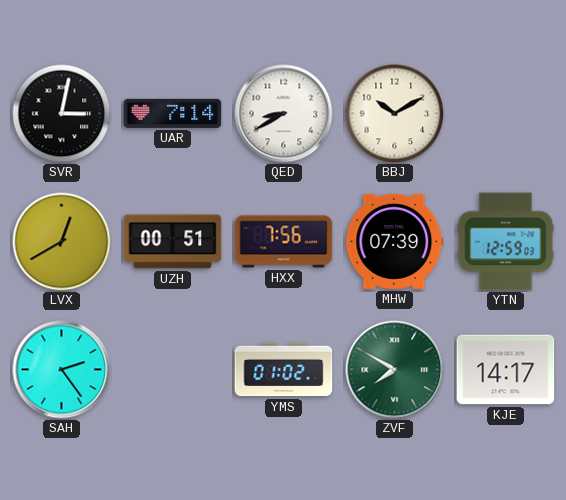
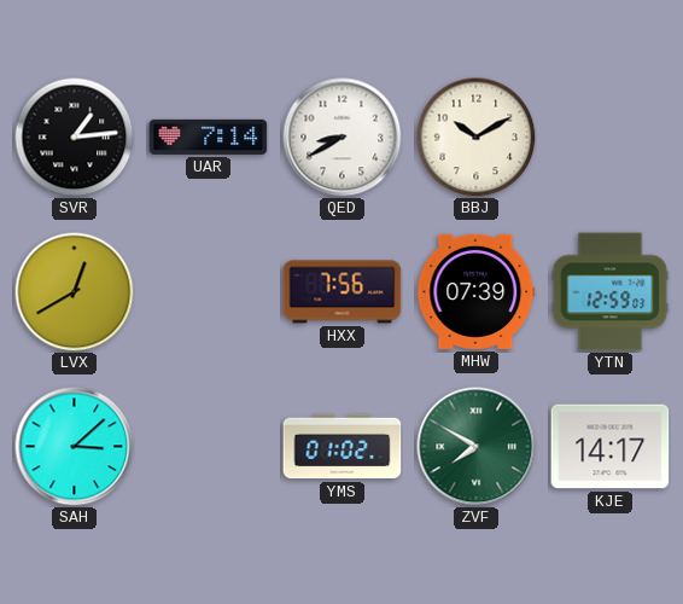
SVR: 3:02 -> 1:14 (75, 138)
UZH: 00:51 -> none (173, 242)
SAH: 2:24 -> 3:08 (75, 447)
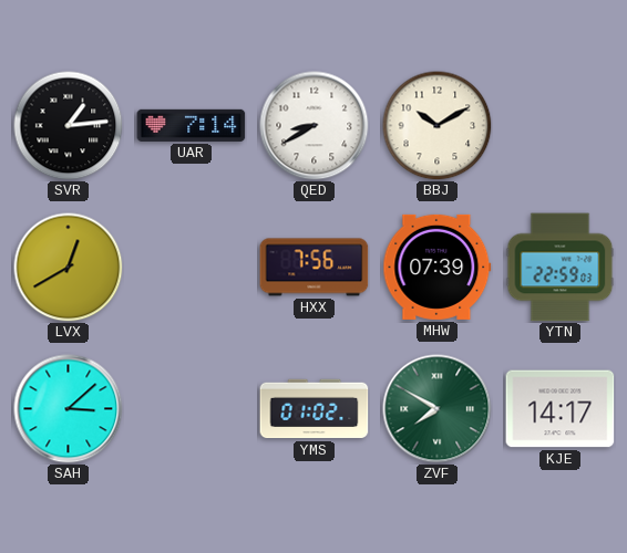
YTN: 12:59 -> 22:59 (561, 268)
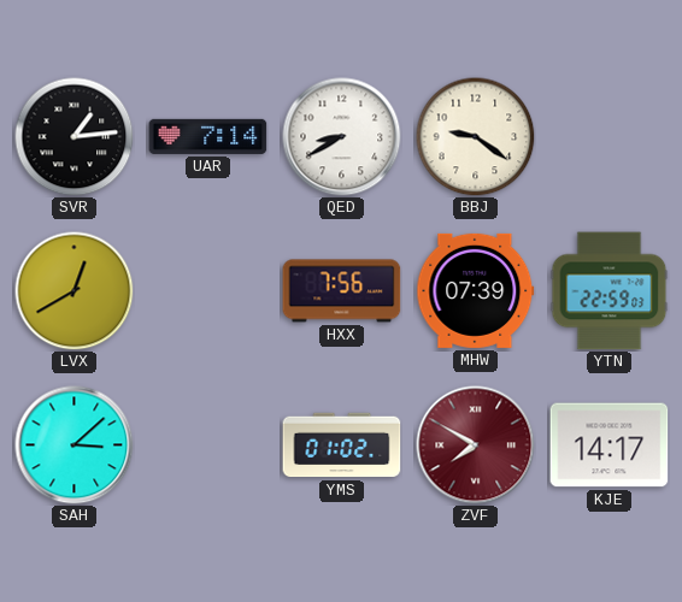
BBJ: 10:10 -> 9:21 (476, 137)
ZVF dial: green -> burgundy (476, 445)
